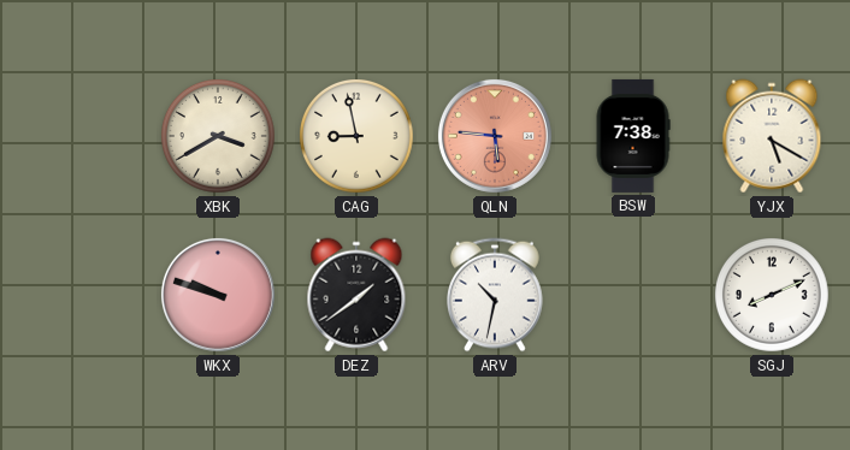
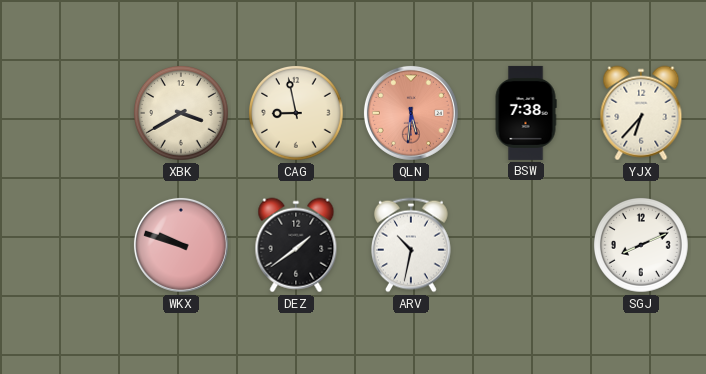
QLN: 5:46 -> 5:31 (411, 113)
YJX: 5:20 -> 6:37 (641, 113)
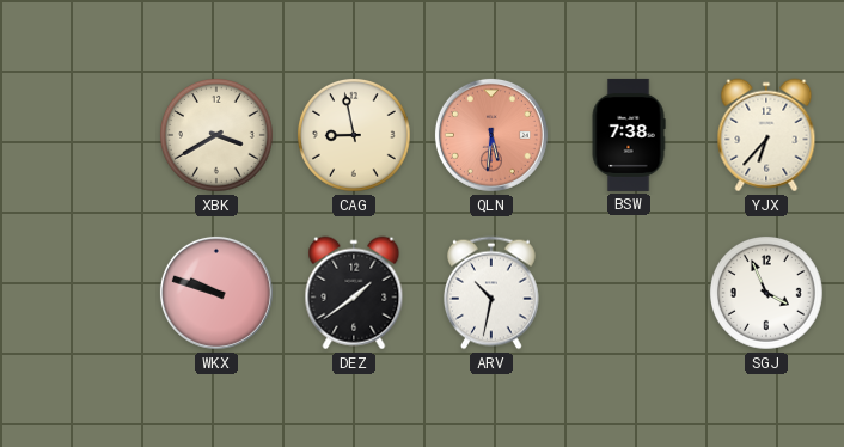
SGJ: 8:11 -> 3:56 (767, 294)
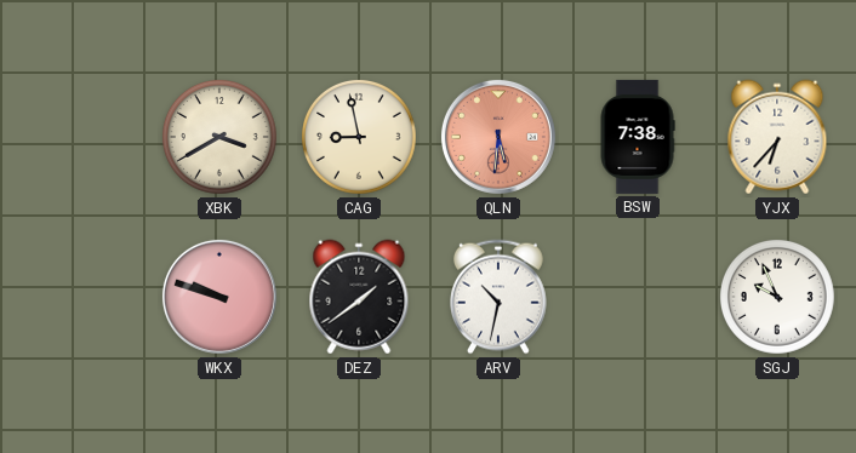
SGJ: 3:56 -> 9:56 (778, 298)
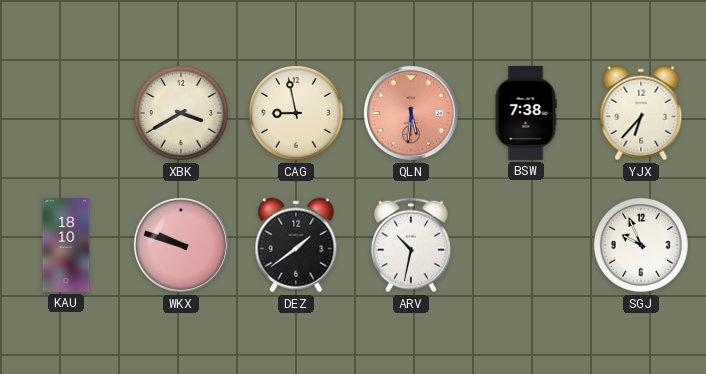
KAU: none -> 18:10 (66, 245)
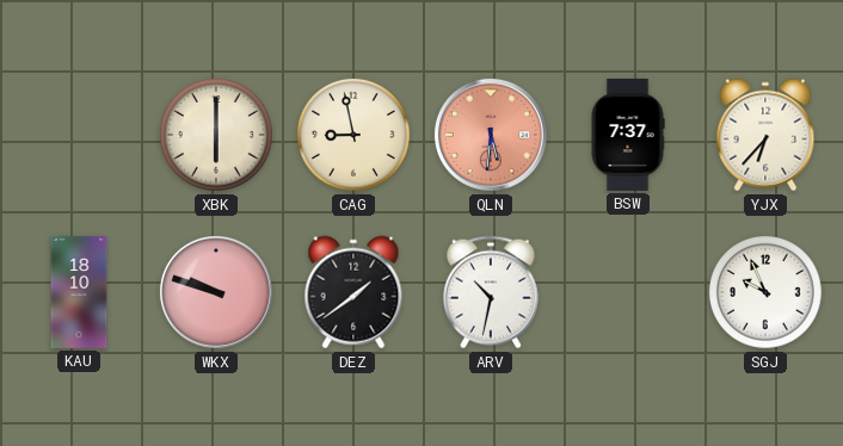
XBK: 3:40 -> 6:00 (217, 136)
BSW: 7:38 -> 7:37 (628, 135)
